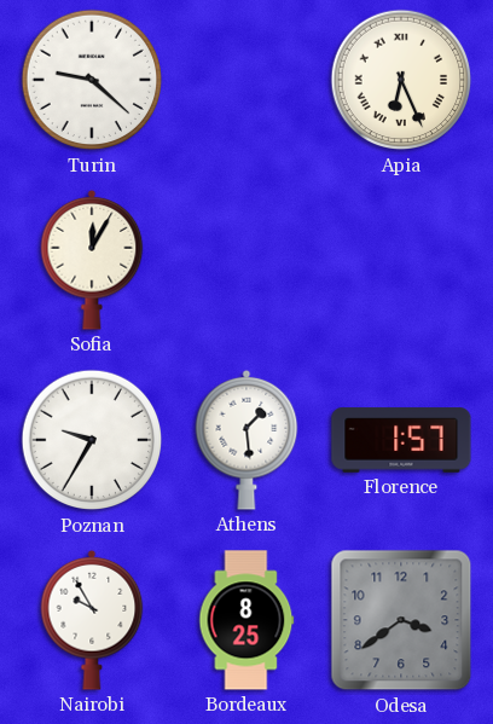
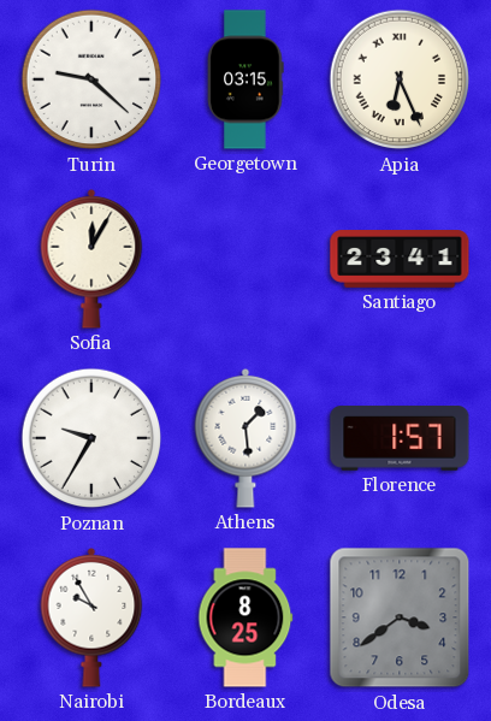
Georgetown: none -> 03:15 (245, 79)
Santiago: none -> 23:41 (400, 260)
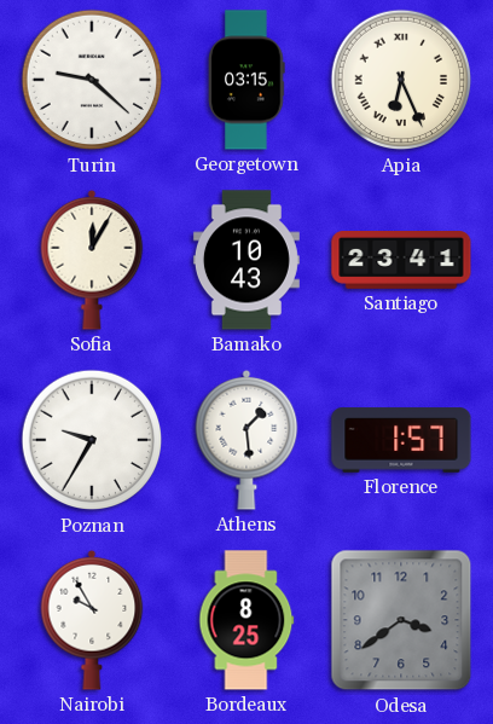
Bamako: none -> 10:43 (246, 260)
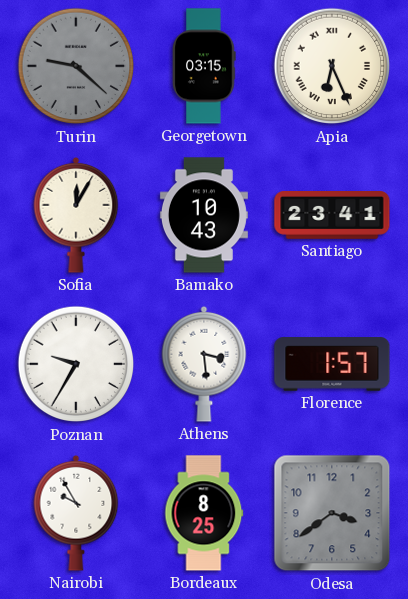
Turin dial: white -> grey (76, 66)
Athens: 1:29 -> 3:29 (204, 364)
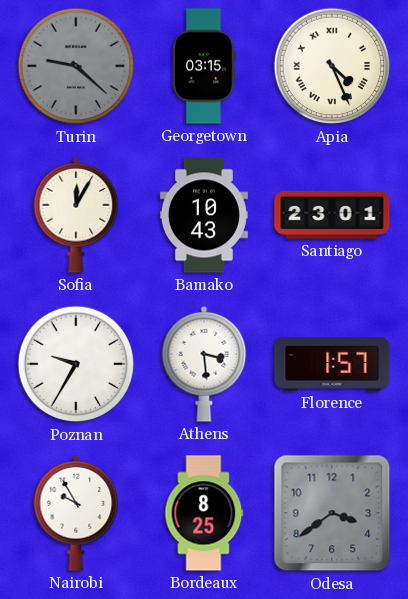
Apia: 6:26 -> 4:26 (332, 66)
Santiago: 23:41 -> 23:01 (332, 216)
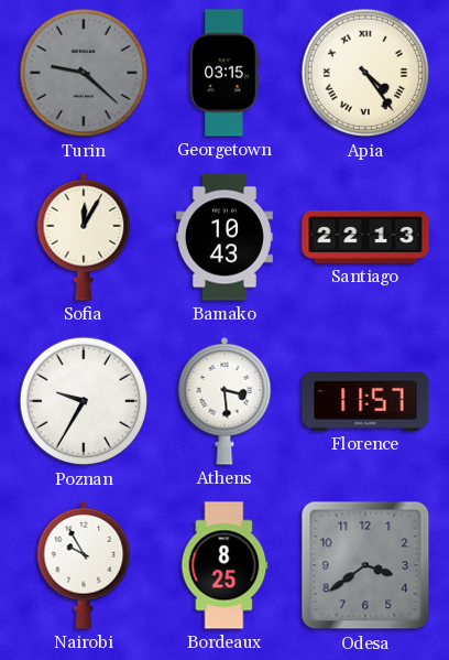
Apia: 4:26 -> 4:24 (365, 73)
Santiago: 23:01 -> 22:13 (365, 238)
Florence: 1:57 -> 11:57 (365, 401)
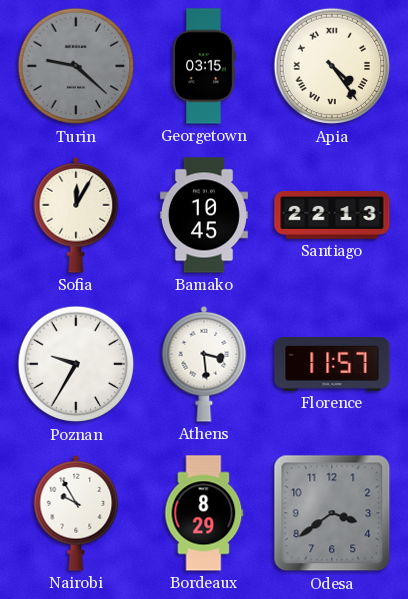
Bamako: 10:43 -> 10:45 (204, 215)
Bordeaux: 8:25 -> 8:29 (204, 513)
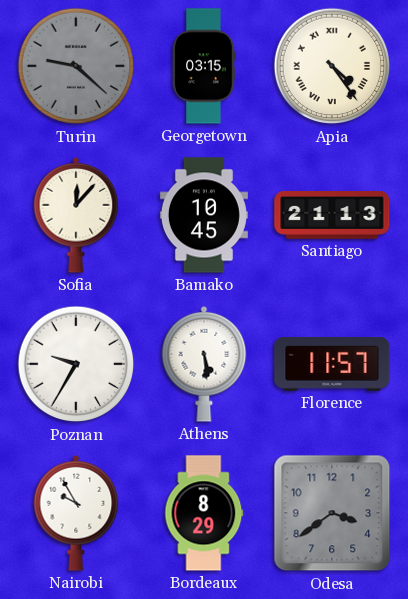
Sofia: 12:05 -> 12:07 (76, 215)
Santiago: 22:13 -> 21:13 (332, 216)
Athens: 3:29 -> 5:29 (204, 364)
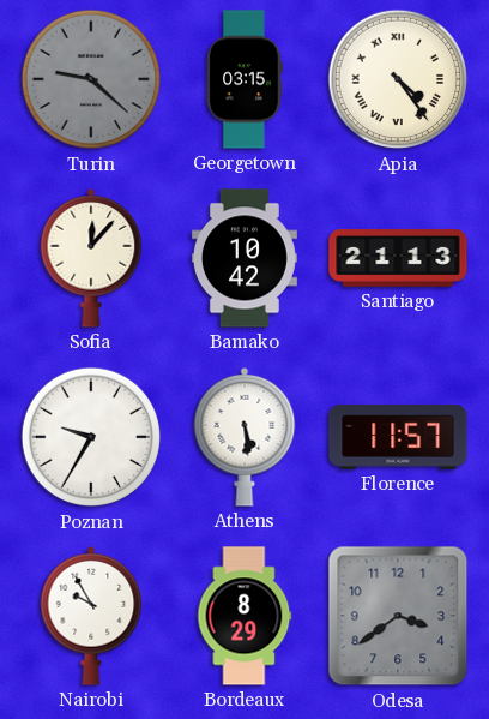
Bamako: 10:45 -> 10:42 (244, 258)
